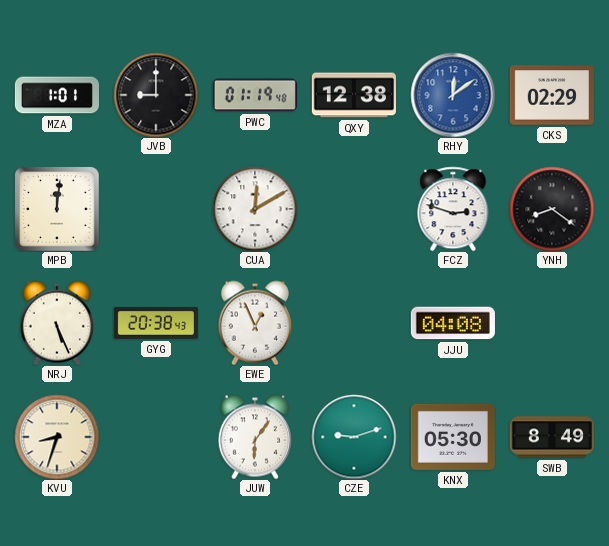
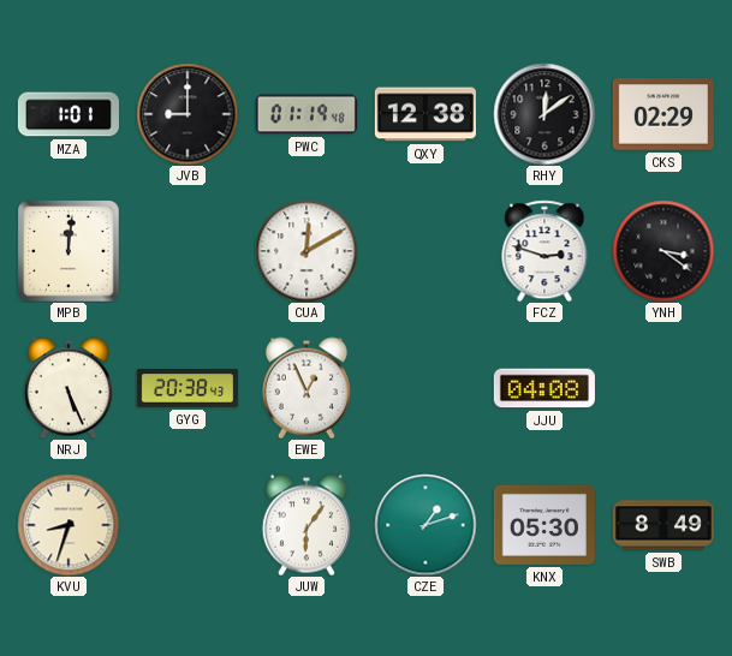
RHY dial: blue -> black (544, 114)
YNH: 8:21 -> 3:21 (663, 251)
CZE: 9:12 -> 1:12 (425, 525)
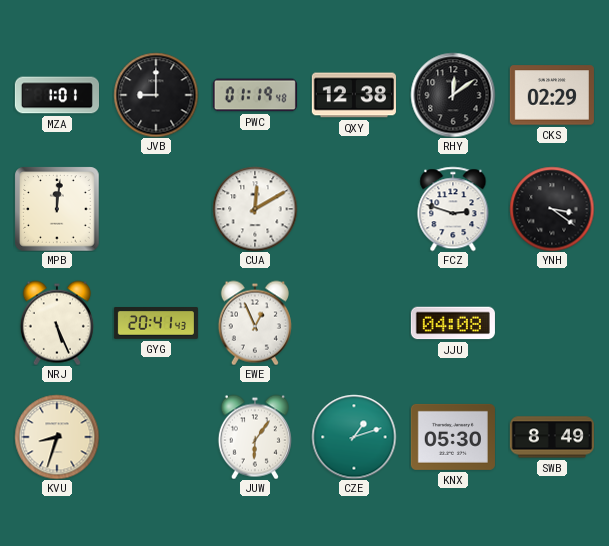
GYG: 20:38 -> 20:41 (156, 324)
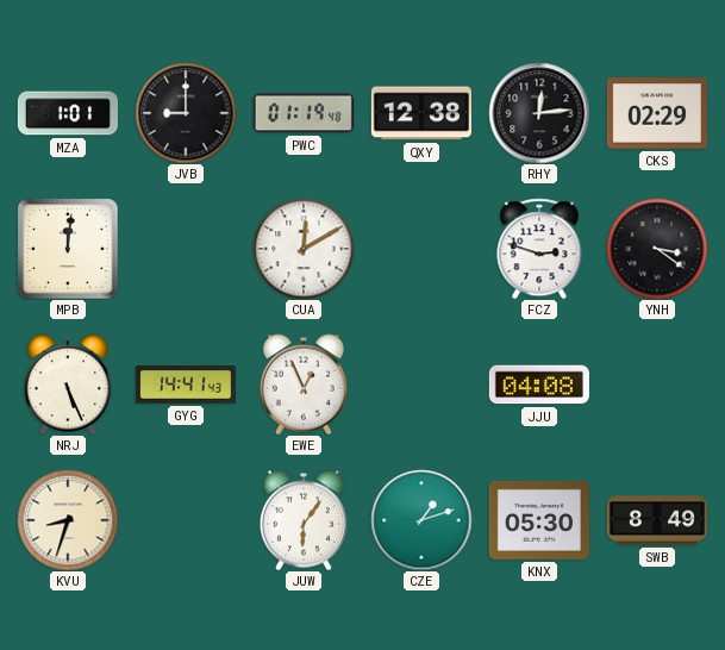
RHY: 12:09 -> 12:14 (539, 113)
GYG: 20:41 -> 14:41 (186, 386)
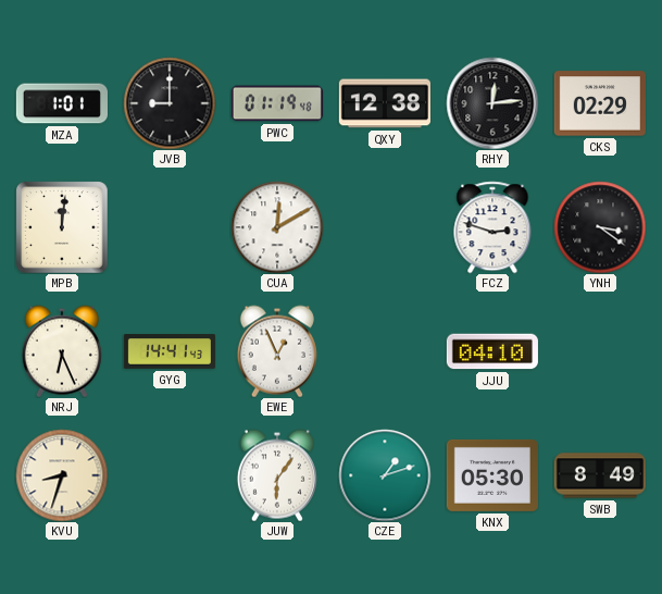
NRJ: 5:26 -> 6:26 (62, 351)
JJU: 04:08 -> 04:10 (492, 351)
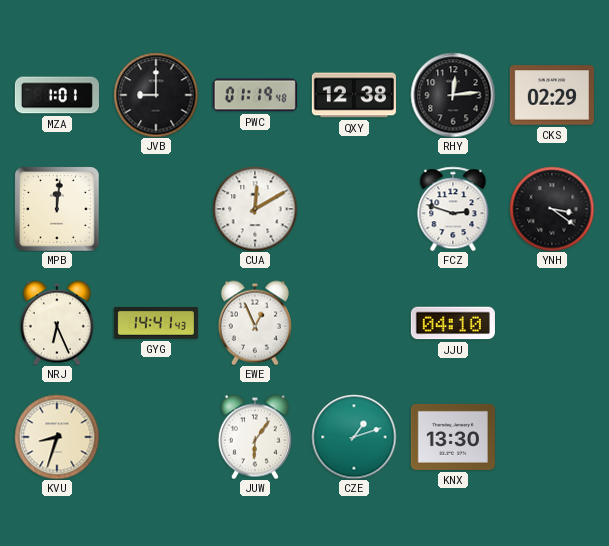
KNX: 05:30 -> 13:30 (453, 437)
SWB: 8:49 -> none (600, 475)
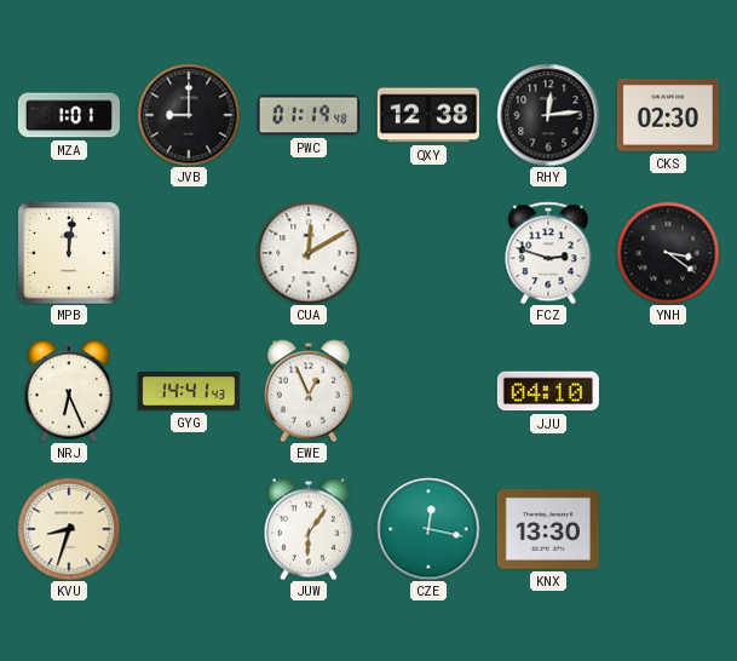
CKS: 02:29 -> 02:30 (668, 115)
CZE: 1:12 -> 12:17 (428, 529)
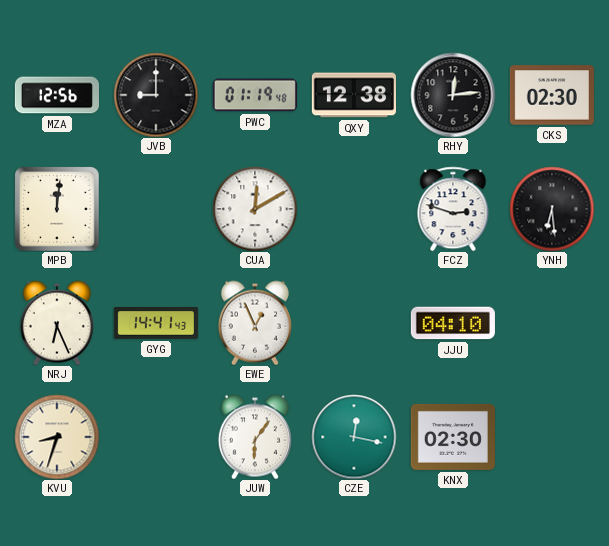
MZA: 1:01 -> 12:56 (56, 95)
YNH: 3:21 -> 6:29 (552, 209)
KNX: 13:30 -> 02:30 (453, 437)
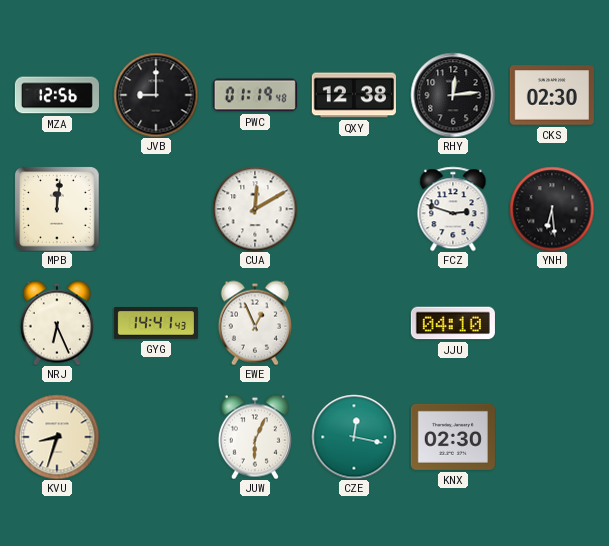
JUW: 6:06 -> 6:04 (255, 437)
